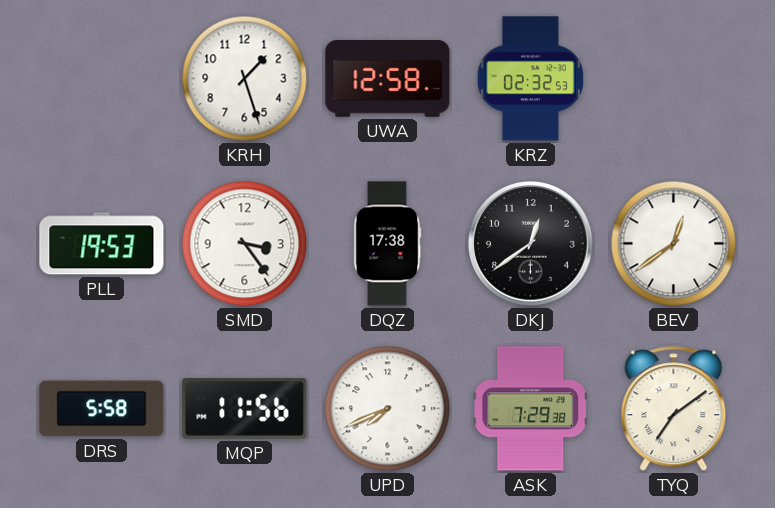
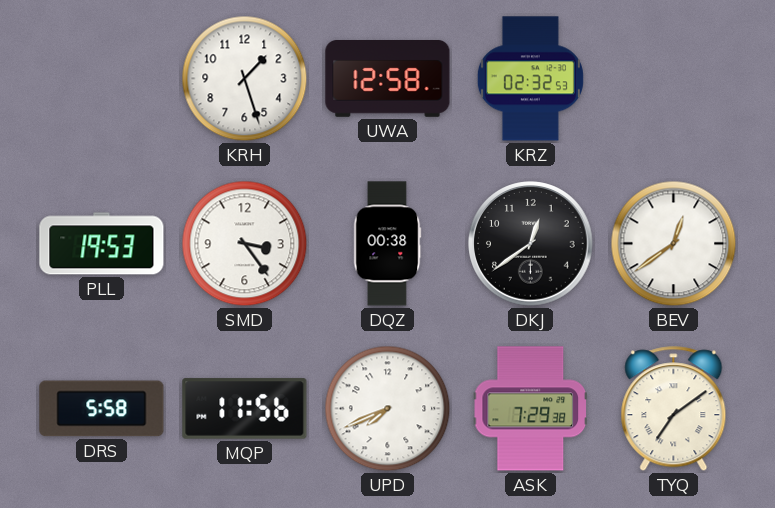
DQZ: 17:38 -> 00:38 (387, 244)
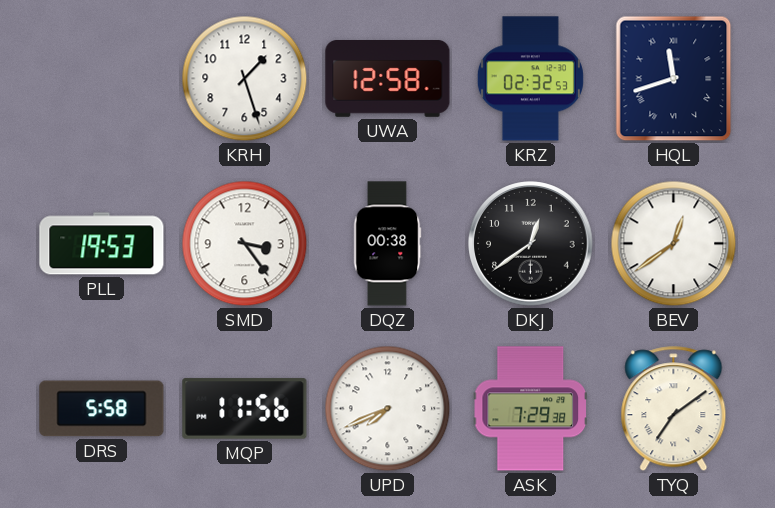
HQL: none -> 11:42 (674, 79)
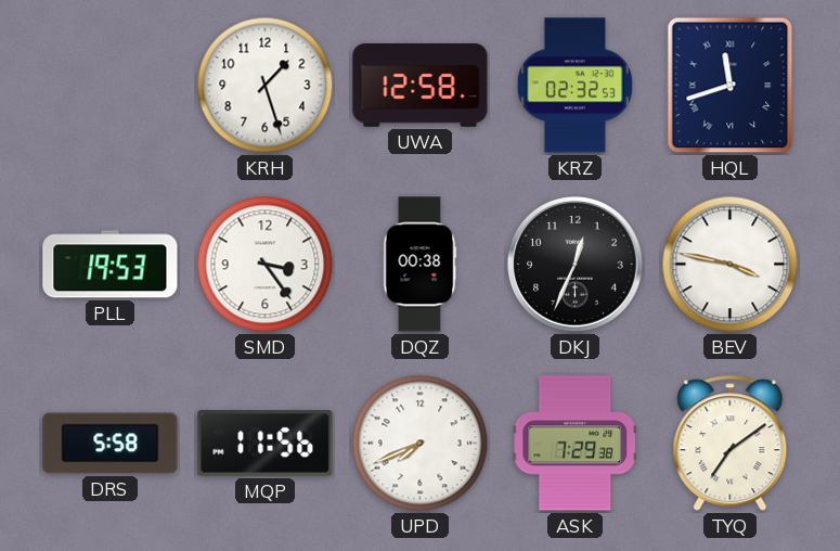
DKJ: 12:39 -> 12:34 (576, 265)
BEV: 12:39 -> 3:47 (731, 265)
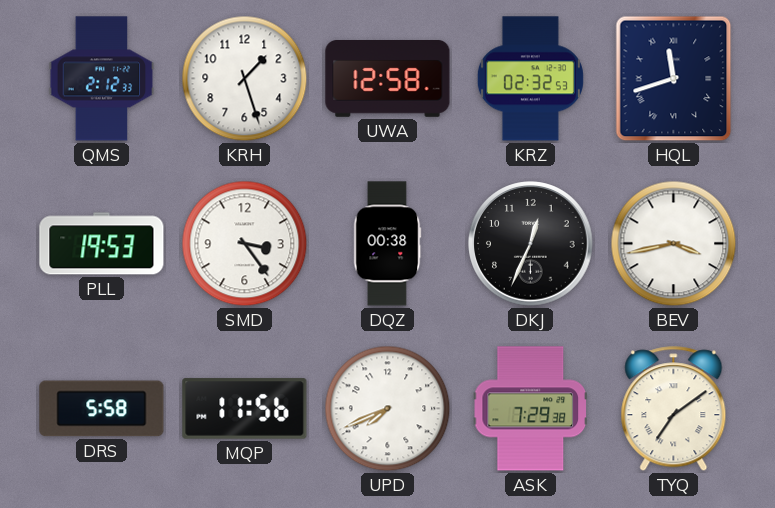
QMS: none -> 2:12 (102, 79)
BEV: 3:47 -> 3:43 (674, 244)
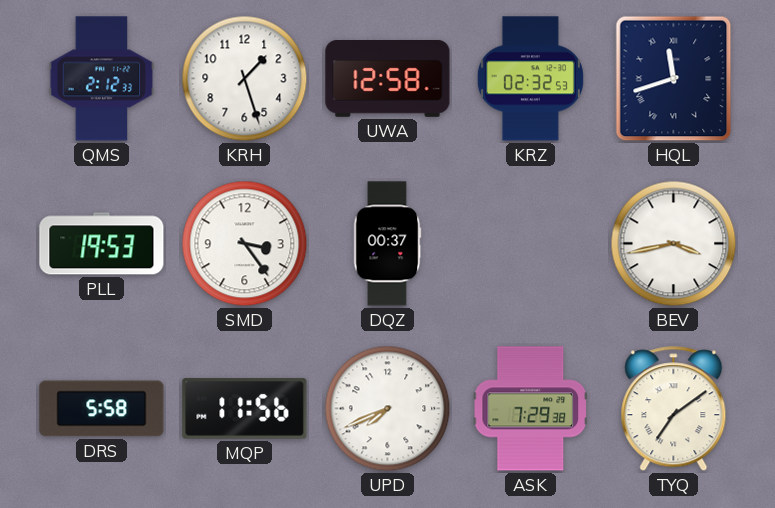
DQZ: 00:38 -> 00:37 (387, 244)
DKJ: 12:34 -> none (531, 244)
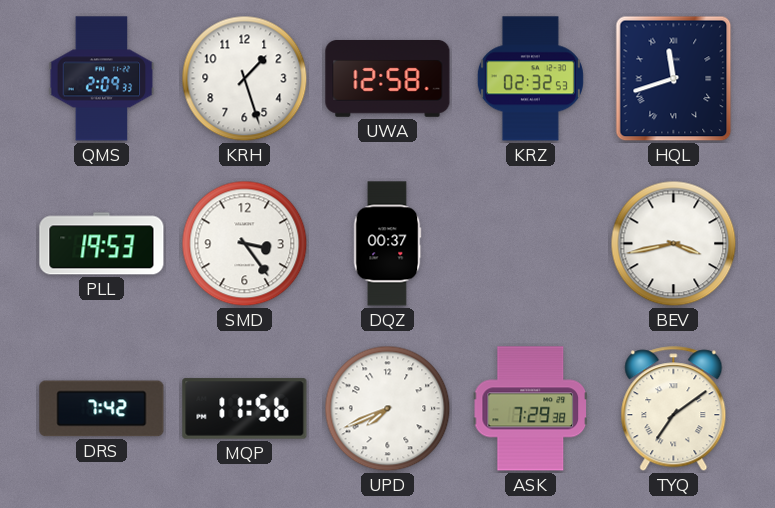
QMS: 2:12 -> 2:09 (102, 79)
DRS: 5:58 -> 7:42 (102, 409)
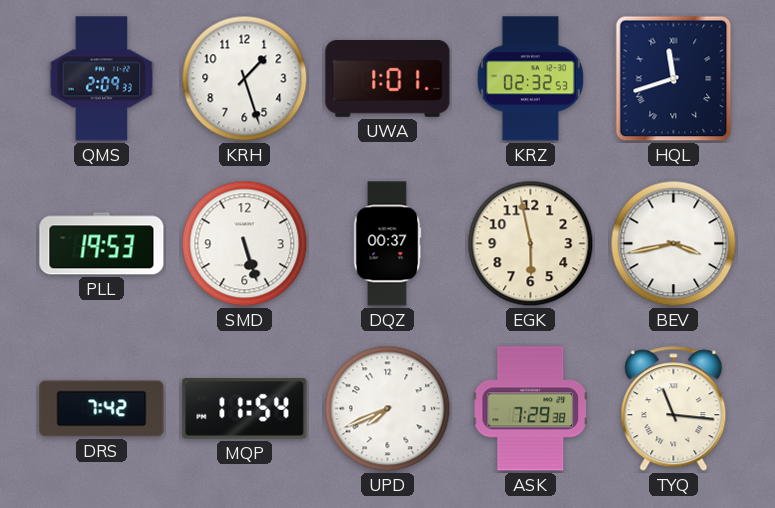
UWA: 12:58 -> 1:01 (388, 79)
SMD: 3:24 -> 5:27 (245, 244)
EGK: none -> 5:58 (531, 244)
MQP: 11:56 -> 11:54 (245, 409)
TYQ: 7:09 -> 11:16 (674, 409)
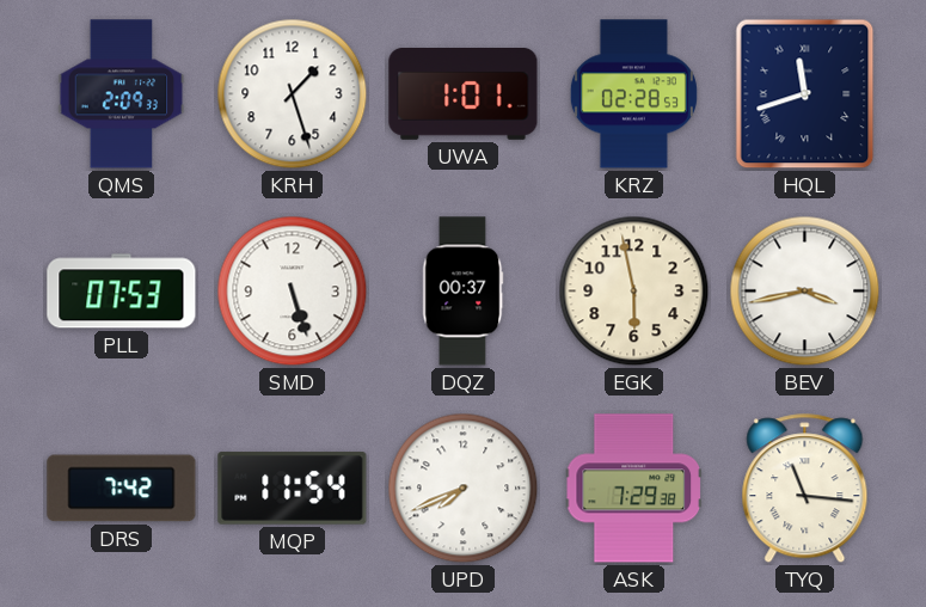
KRZ: 02:32 -> 02:28 (633, 94)
PLL: 19:53 -> 07:53 (122, 292)
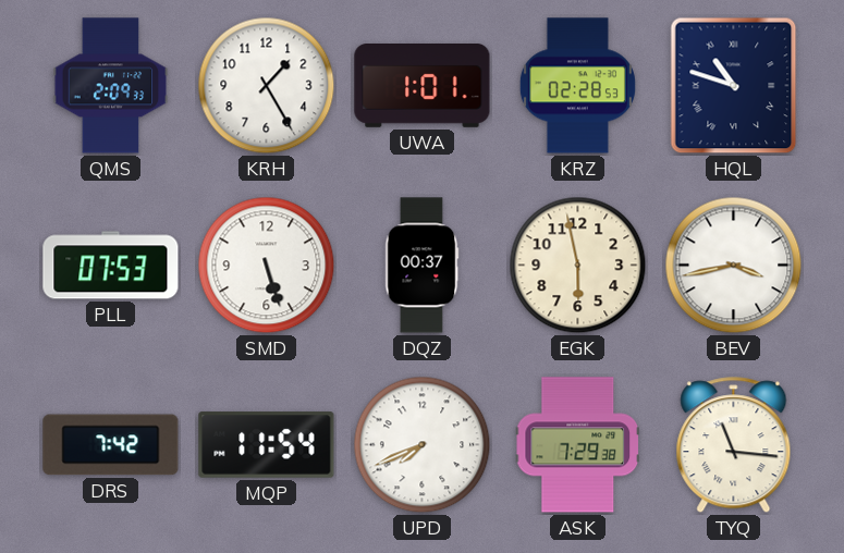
KRH: 1:27 -> 1:25 (267, 86)
HQL: 11:42 -> 10:48 (734, 86)
